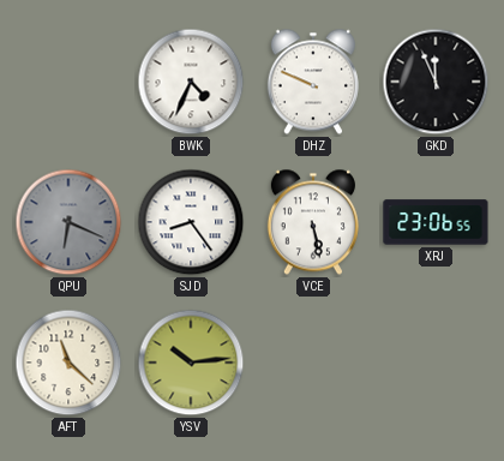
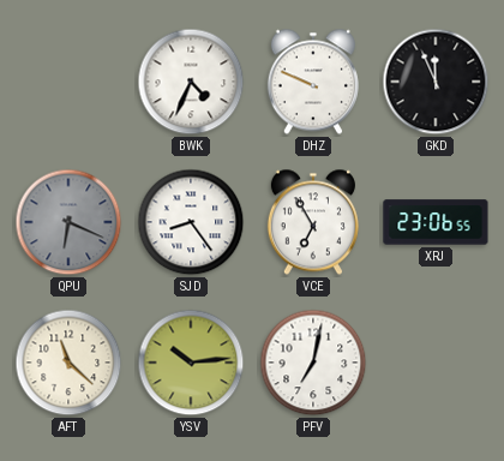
VCE: 5:28 -> 6:55 (313, 222)
PFV: none -> 7:02 (313, 363)
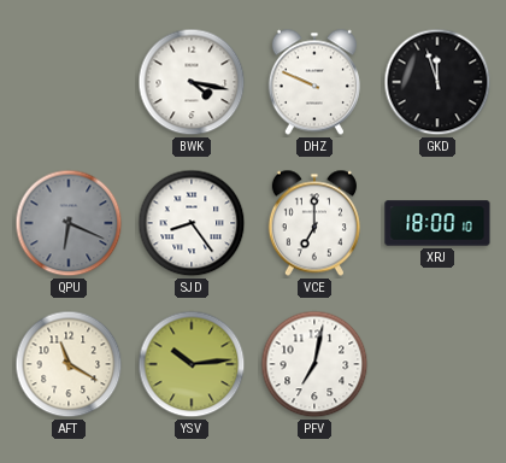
BWK: 4:34 -> 4:17 (192, 82)
GKD: 11:56 -> 11:57 (437, 82)
VCE: 6:55 -> 7:00 (314, 223)
XRJ: 23:06 -> 18:00 (437, 223)
AFT: 11:22 -> 11:20 (69, 364)
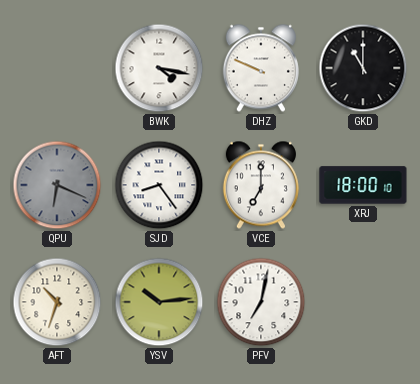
GKD: 11:57 -> 11:00 (363, 68)
AFT: 11:20 -> 10:33 (57, 302)
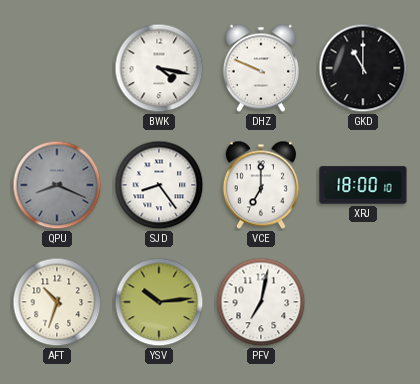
QPU: 6:19 -> 8:19 (57, 185)
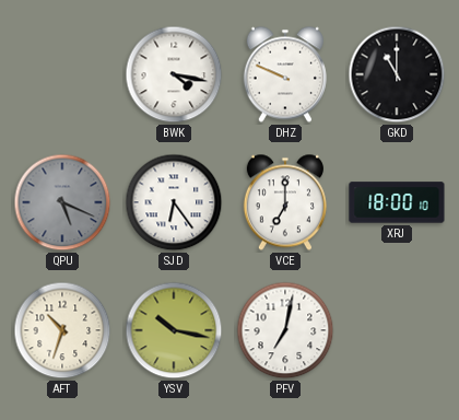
QPU: 8:19 -> 5:19 (62, 202)
SJD: 8:24 -> 6:24 (174, 202)
YSV: 10:14 -> 10:17 (174, 330)
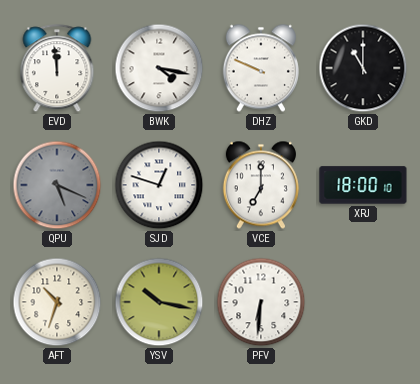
EVD: none -> 11:59 (57, 69)
SJD: 6:24 -> 12:48 (159, 185)
PFV: 7:02 -> 6:31 (261, 302)
